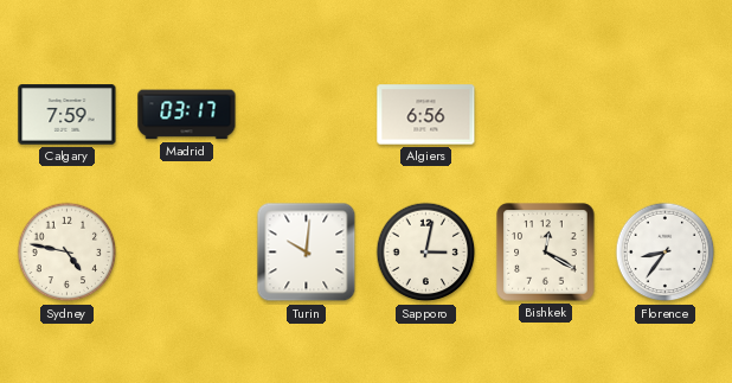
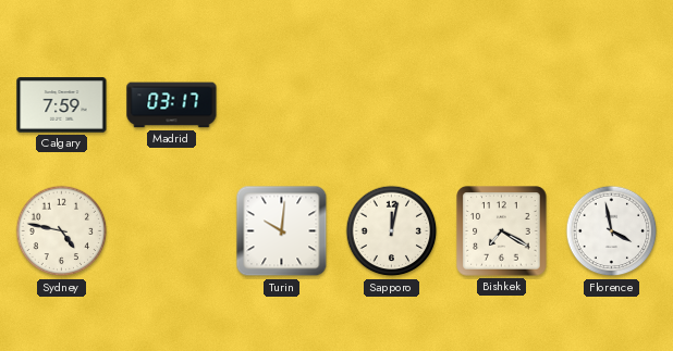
Algiers: 6:56 -> none (426, 115)
Sapporo: 3:02 -> 12:02 (392, 231)
Bishkek: 12:20 -> 7:20 (502, 231)
Florence: 8:36 -> 3:58 (612, 231)
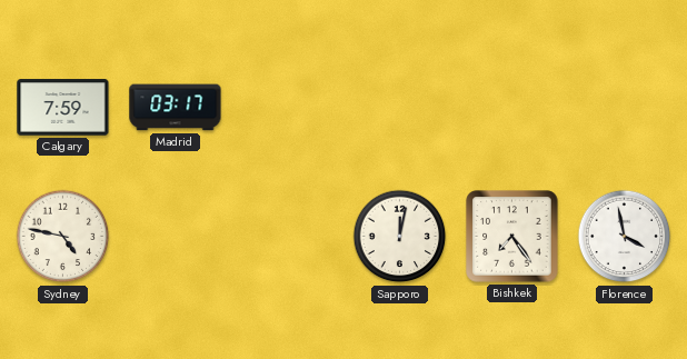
Turin: 10:01 -> none (282, 231)
Bishkek: 7:20 -> 7:24 (512, 237)
